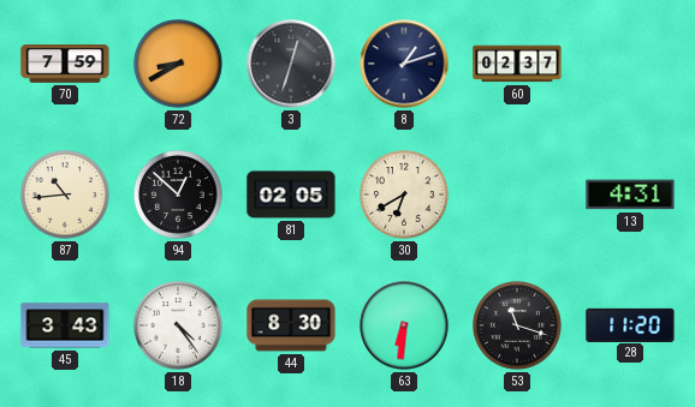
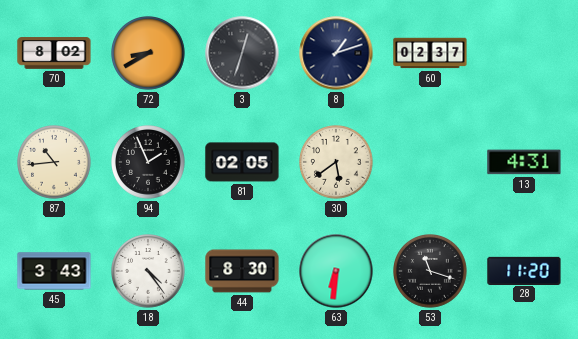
70: 7:59 -> 8:02 (54, 53)
94: 12:52 -> 1:56 (149, 163)
30: 6:40 -> 5:39 (337, 163)
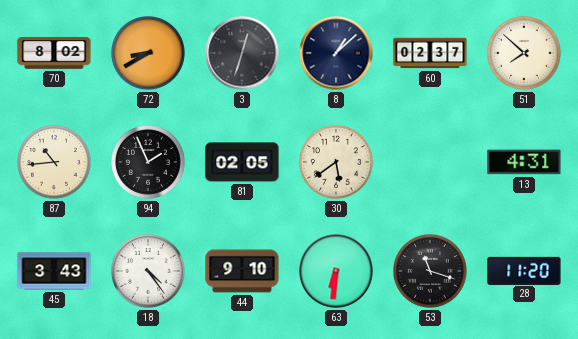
8: 1:12 -> 1:08 (336, 53)
51: none -> 7:52 (525, 54)
44: 8:30 -> 9:10 (242, 271)
